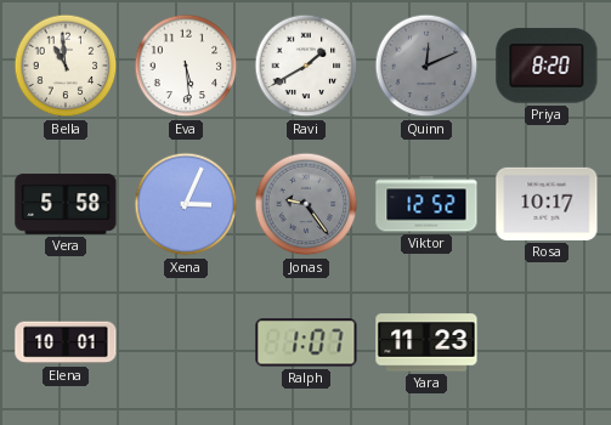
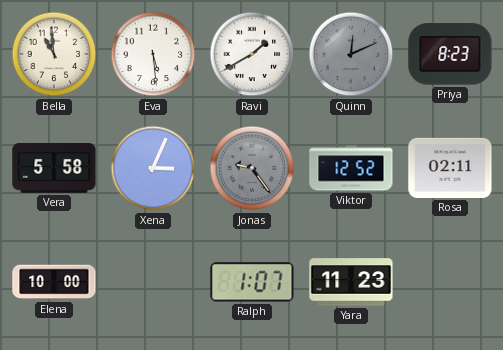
Priya: 8:20 -> 8:23 (450, 54)
Rosa: 10:17 -> 02:11 (450, 168)
Elena: 10:01 -> 10:00 (54, 282)
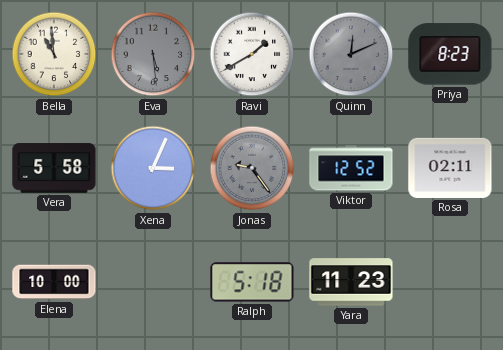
Eva dial: white -> grey (153, 54)
Ralph: 1:07 -> 5:18 (252, 282)
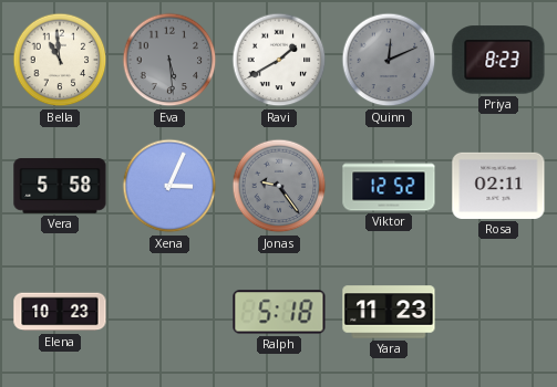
Elena: 10:00 -> 10:23 (60, 312)
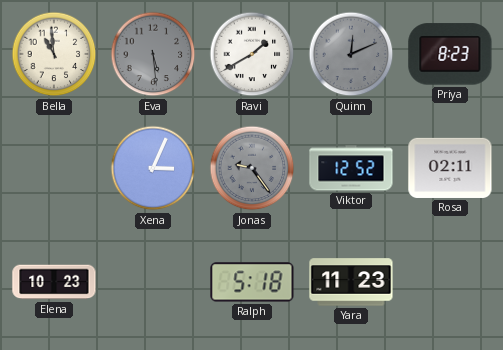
Vera: 5:58 -> none (60, 186)
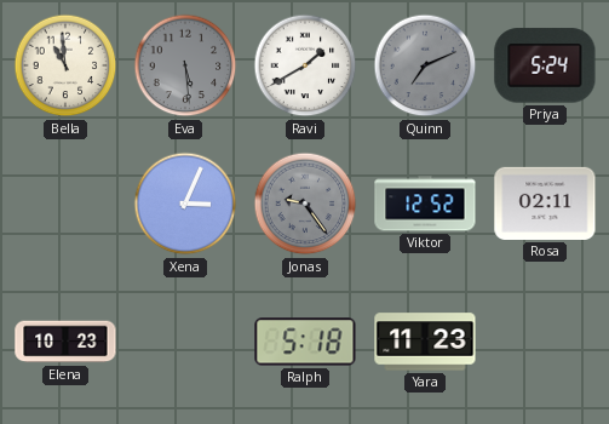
Quinn: 12:11 -> 7:11 (425, 65)
Priya: 8:23 -> 5:24 (545, 65)
